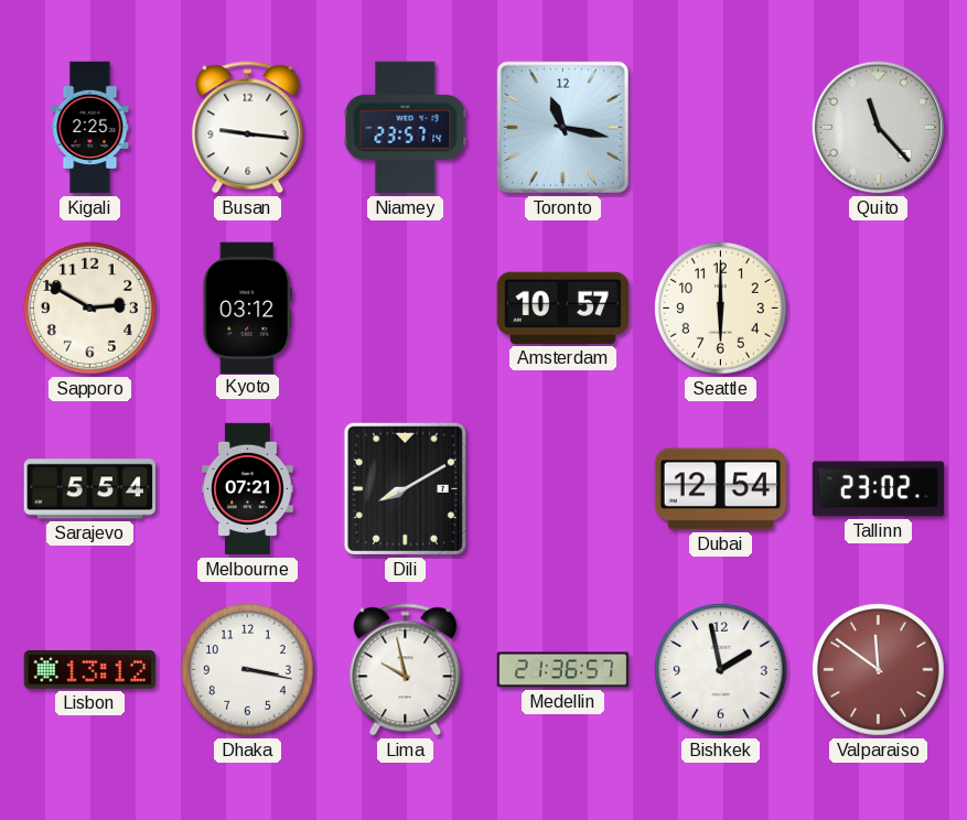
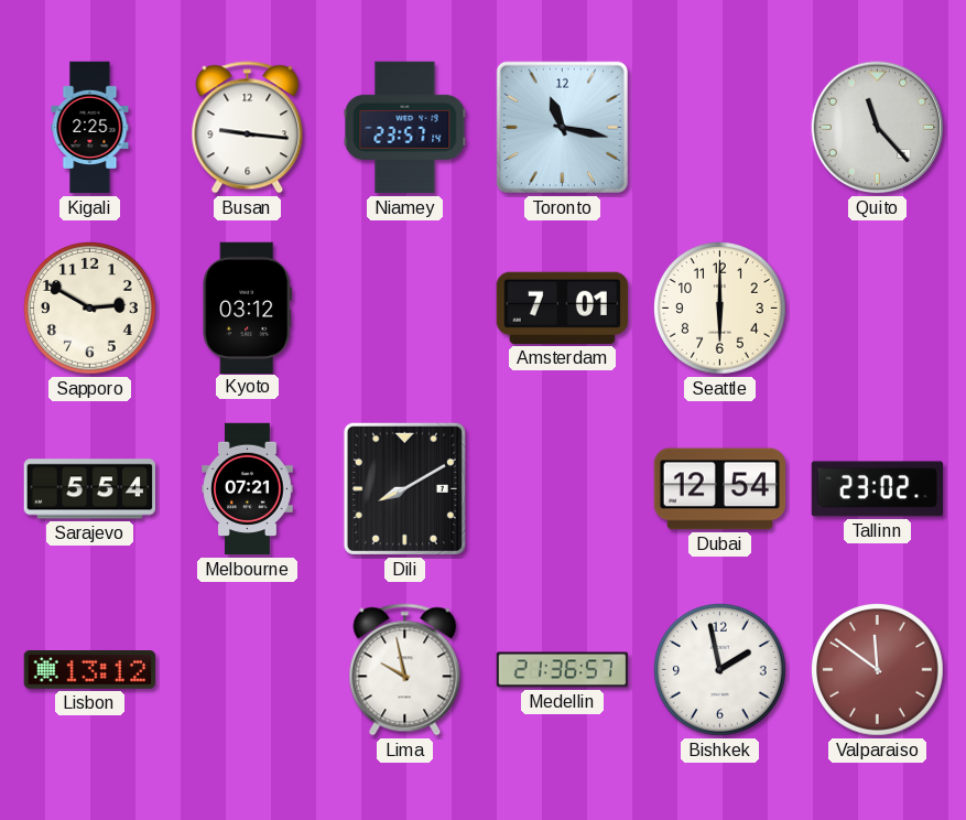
Amsterdam: 10:57 -> 7:01 (562, 307)
Dhaka: 3:17 -> none (248, 670)
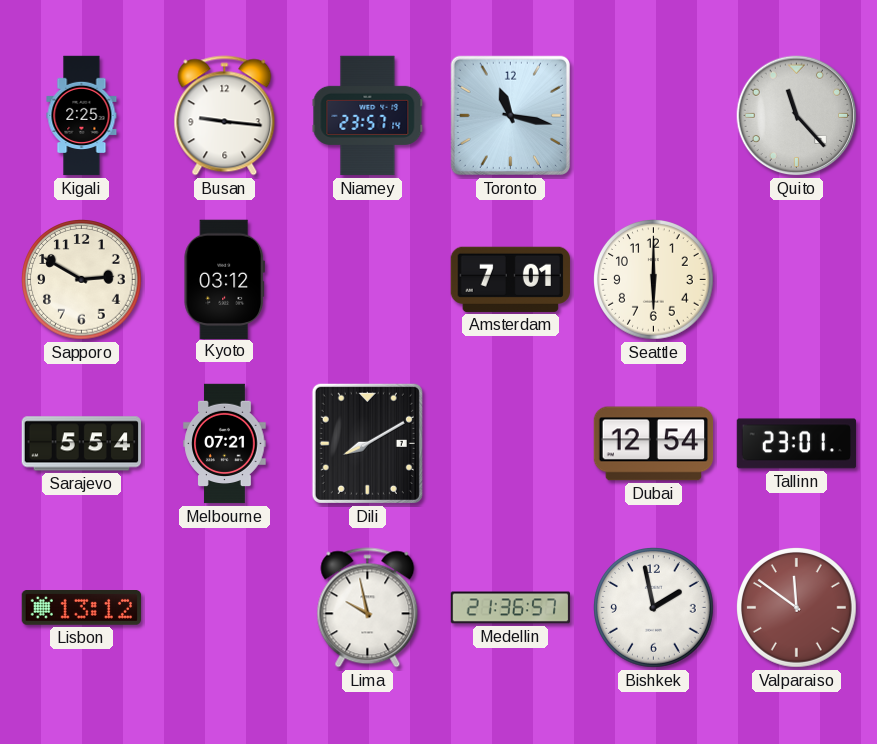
Tallinn: 23:02 -> 23:01 (797, 444)
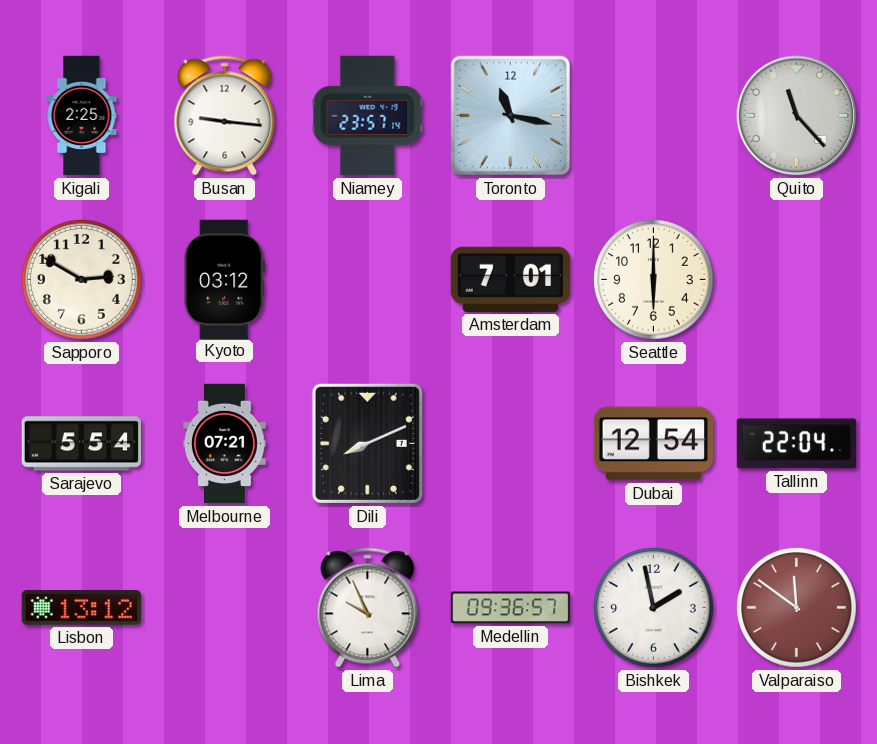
Dili: 8:10 -> 8:11 (367, 443)
Tallinn: 23:01 -> 22:04 (797, 444)
Lima: 9:58 -> 9:56 (368, 608)
Medellin: 21:36 -> 09:36 (511, 608)
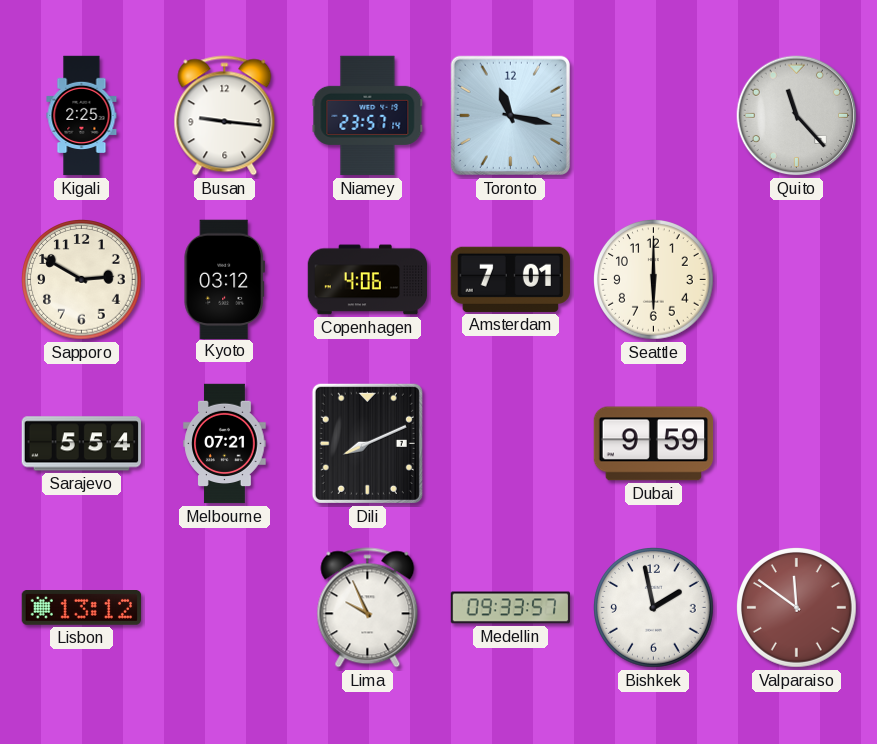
Copenhagen: none -> 4:06 (368, 280)
Dubai: 12:54 -> 9:59 (654, 444)
Tallinn: 22:04 -> none (797, 444)
Medellin: 09:36 -> 09:33 (511, 608)
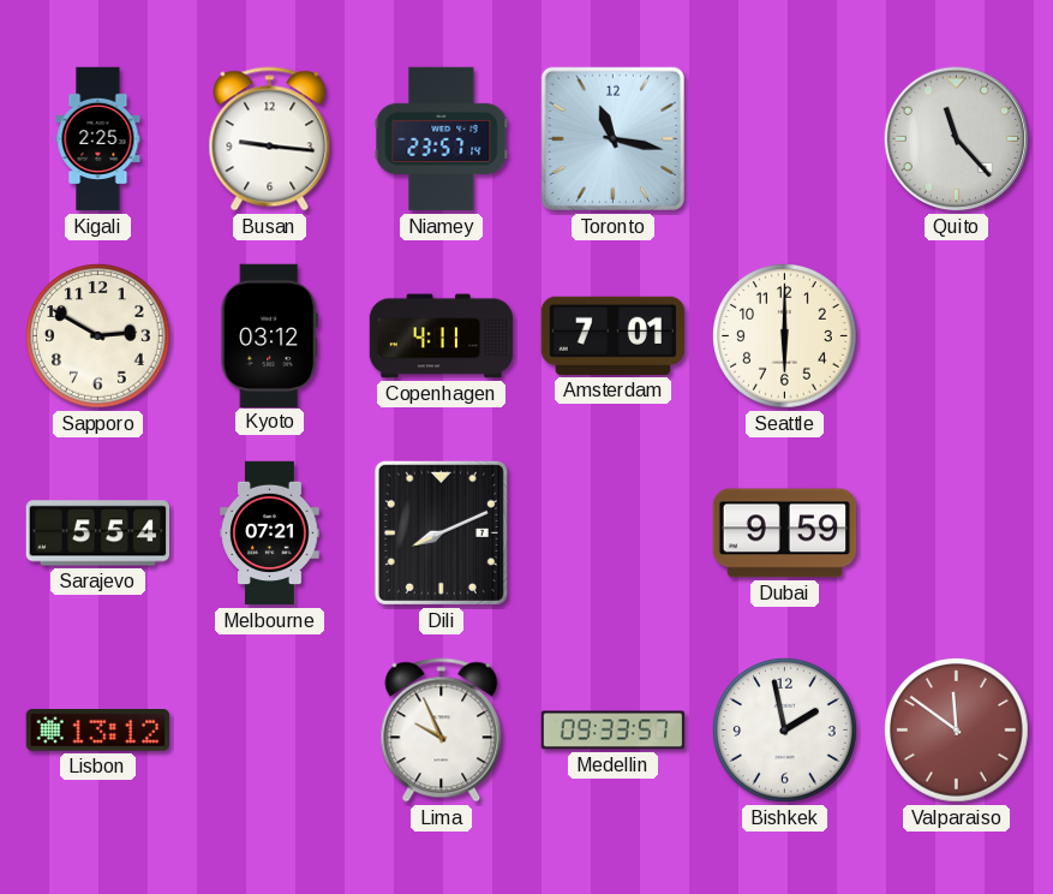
Copenhagen: 4:06 -> 4:11 (442, 336)
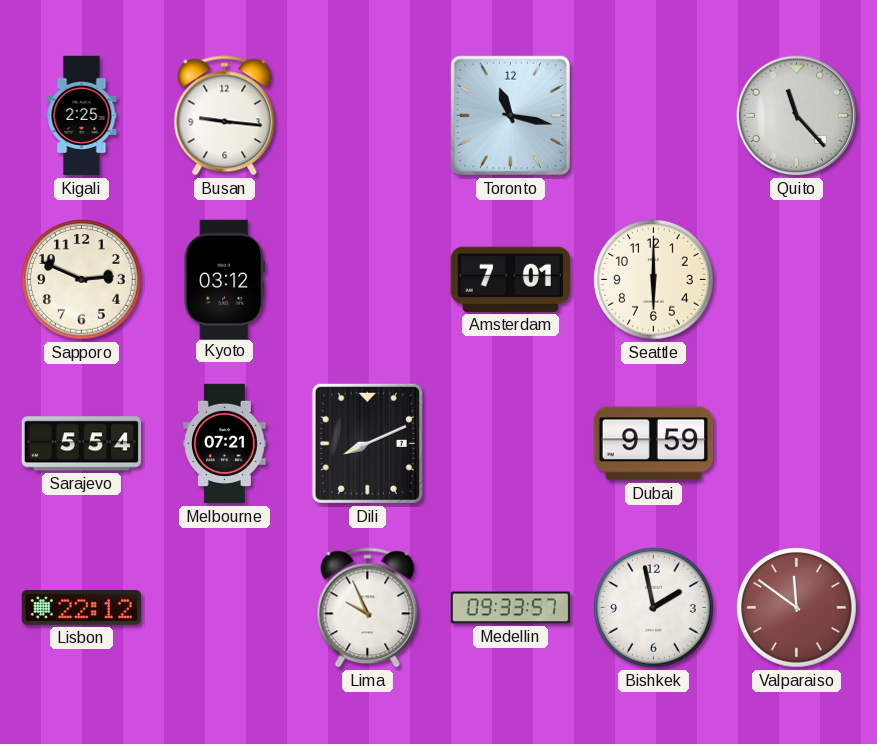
Niamey: 23:57 -> none (442, 139)
Sapporo: 2:50 -> 2:49 (82, 280)
Copenhagen: 4:11 -> none (442, 336)
Lisbon: 13:12 -> 22:12 (82, 608)
